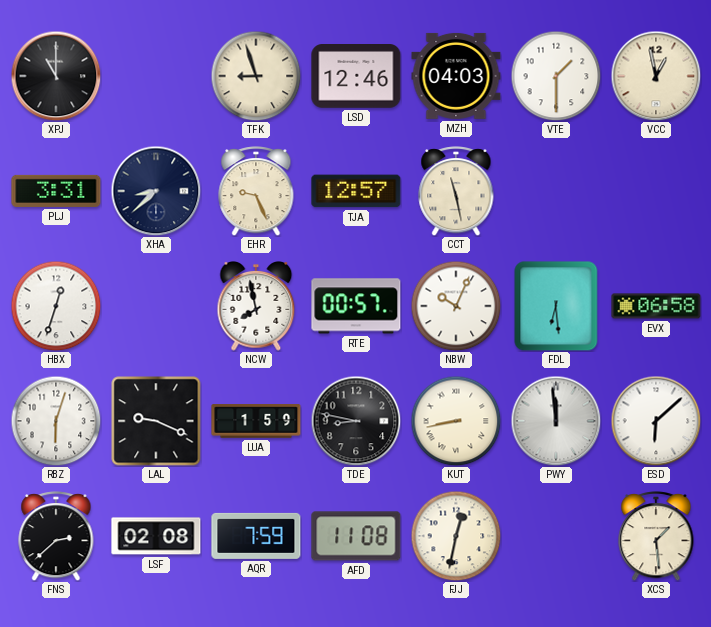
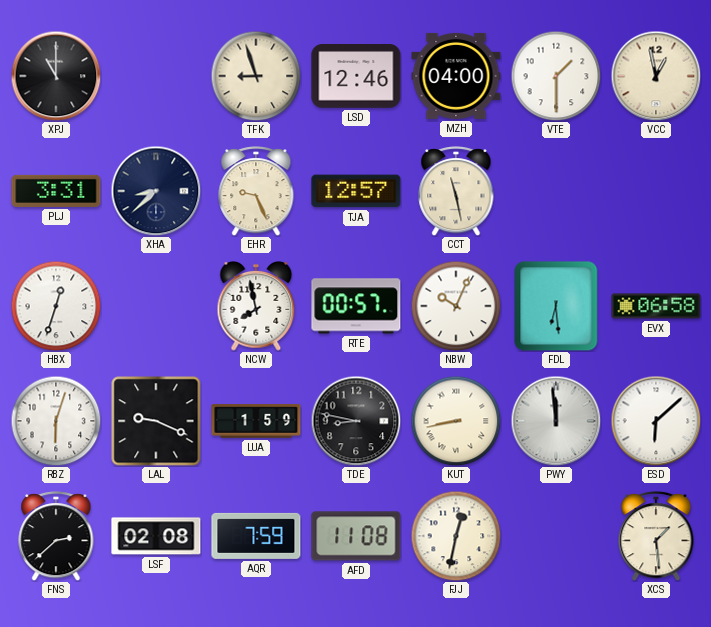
MZH: 04:03 -> 04:00 (456, 76)
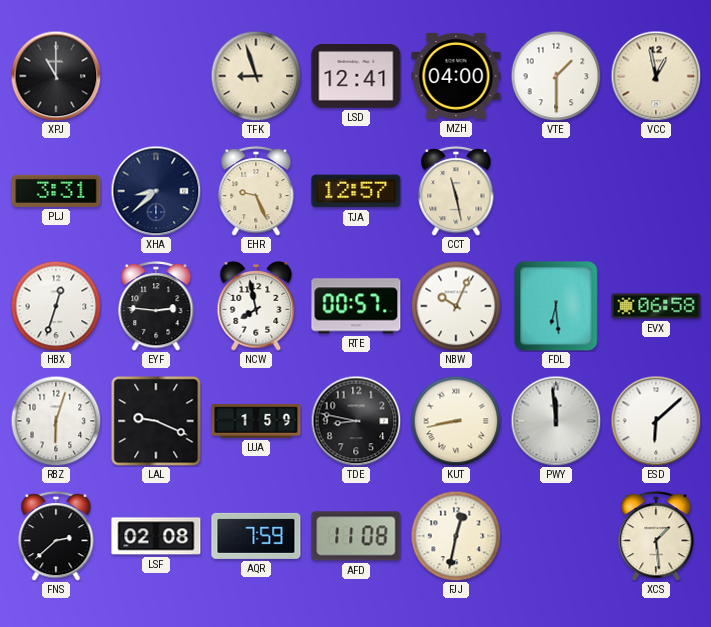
LSD: 12:46 -> 12:41 (356, 77)
EYF: none -> 2:46 (156, 306)
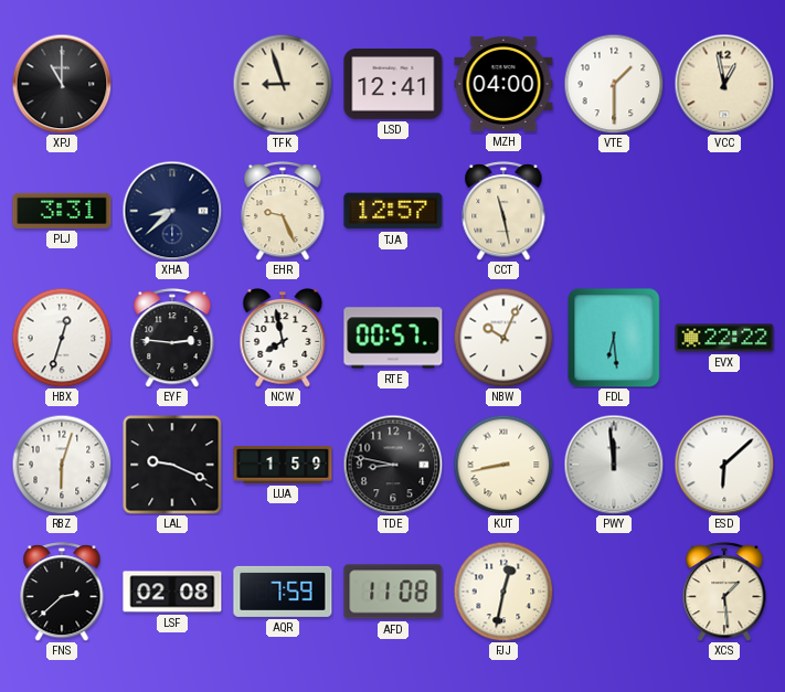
EVX: 06:58 -> 22:22 (724, 338)
